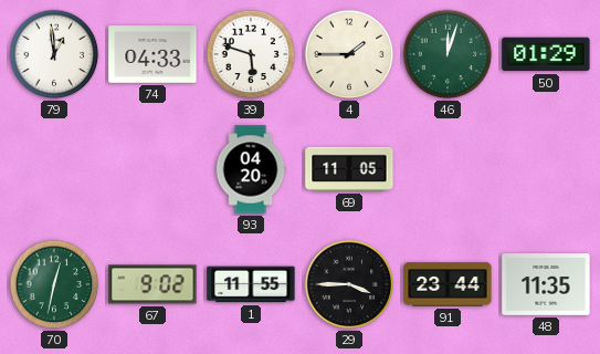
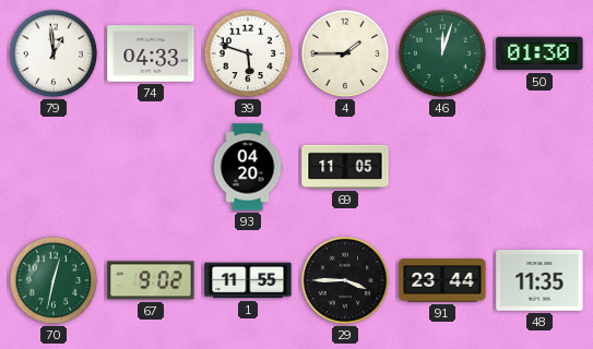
50: 01:29 -> 01:30 (539, 53)
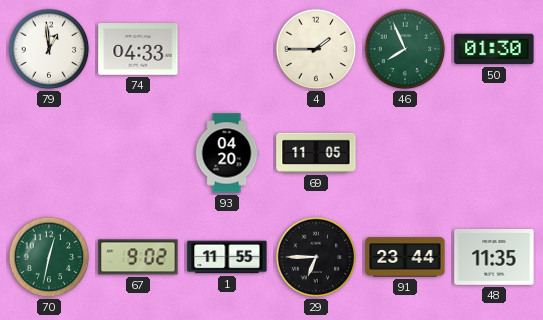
39: 5:48 -> none (248, 53)
46: 12:03 -> 7:56 (405, 49)
29: 3:45 -> 6:45 (316, 257)
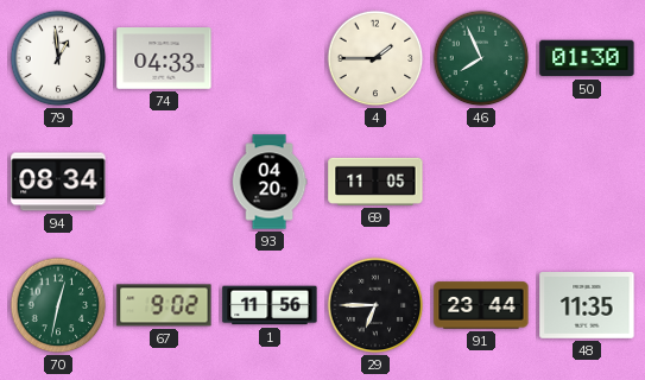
94: none -> 08:34 (58, 182)
1: 11:55 -> 11:56 (270, 305)
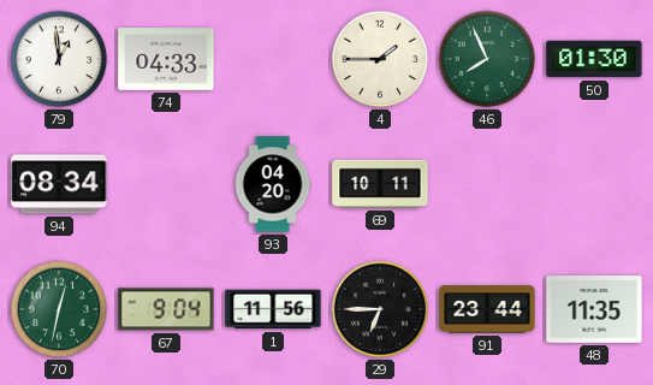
69: 11:05 -> 10:11 (380, 184)
67: 9:02 -> 9:04 (166, 309)
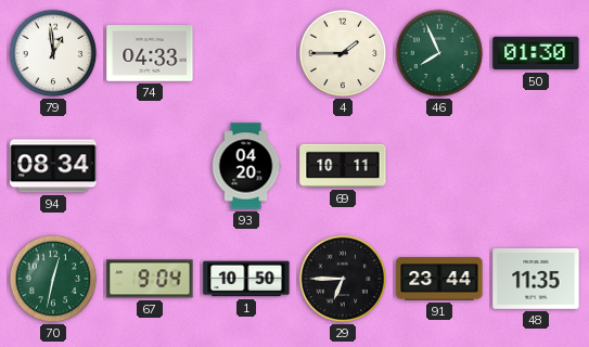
1: 11:56 -> 10:50 (246, 279)
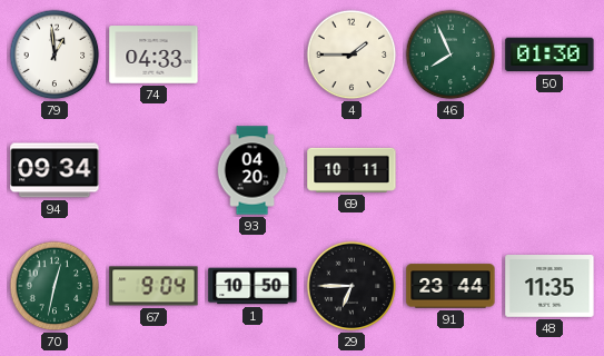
94: 08:34 -> 09:34 (55, 170)
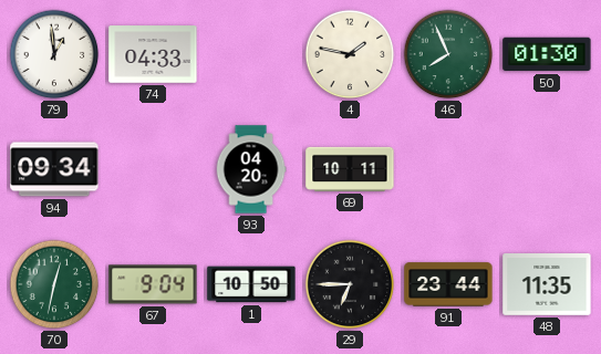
4: 1:45 -> 1:47 (350, 54)
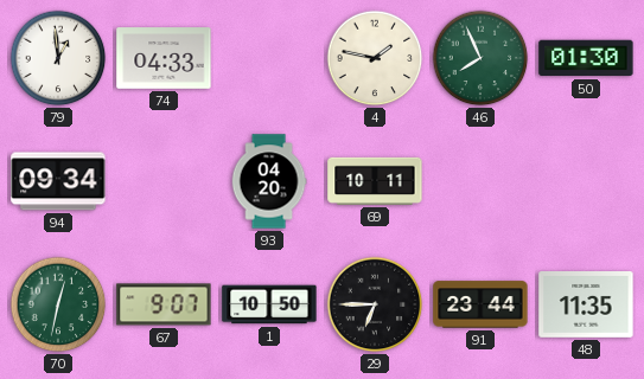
67: 9:04 -> 9:07 (164, 304)
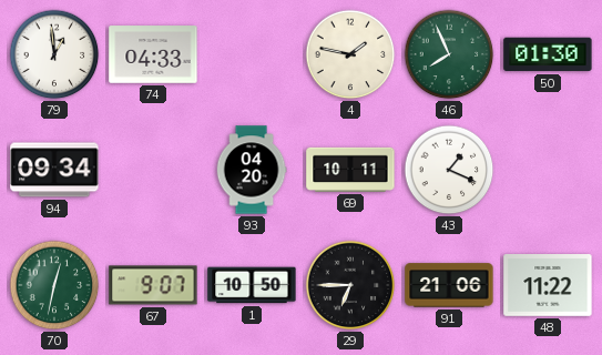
43: none -> 1:19 (449, 170)
91: 23:44 -> 21:06 (449, 285)
48: 11:35 -> 11:22 (548, 286)
